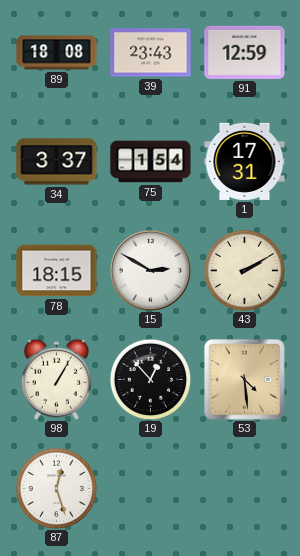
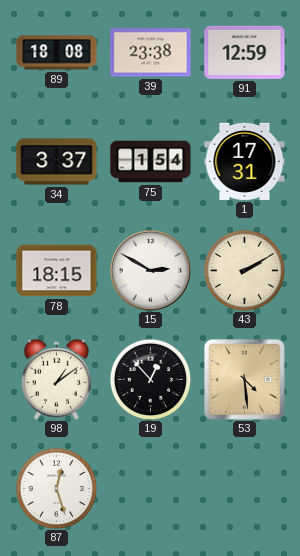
39: 23:43 -> 23:38 (151, 53)
98: 1:05 -> 1:09 (56, 379)
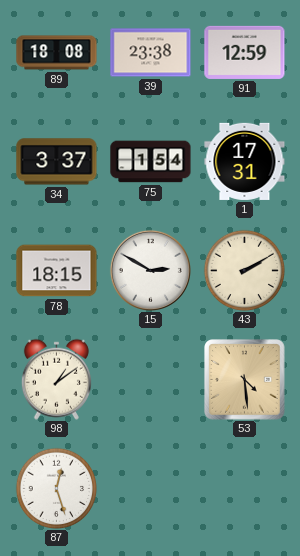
19: 12:53 -> none (150, 379)
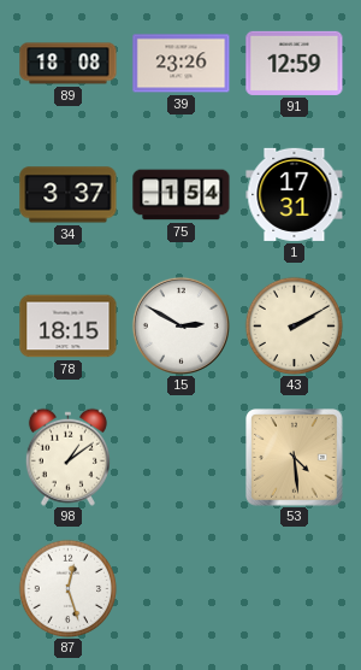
39: 23:38 -> 23:26 (182, 64)
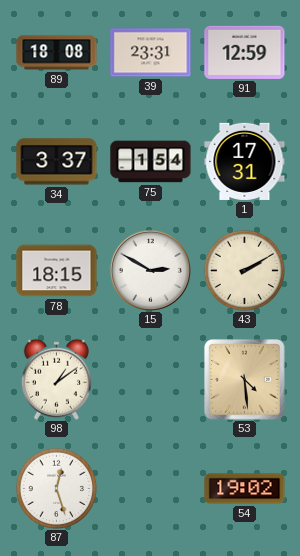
39: 23:26 -> 23:31 (151, 53)
54: none -> 19:02 (245, 489)
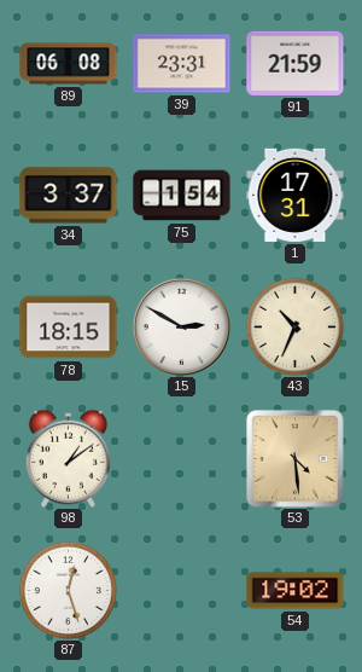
89: 18:08 -> 06:08 (69, 64)
91: 12:59 -> 21:59 (296, 63)
43: 2:10 -> 10:34 (294, 326)
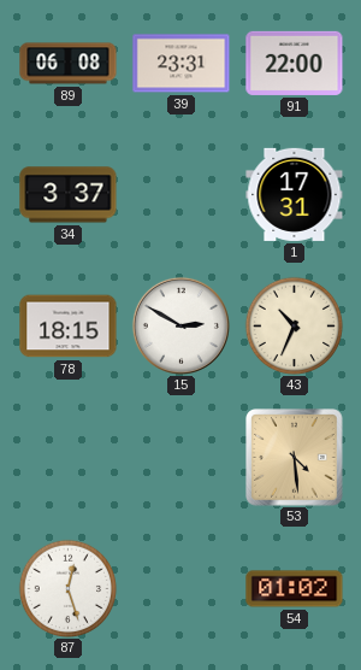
91: 21:59 -> 22:00 (295, 63)
75: 1:54 -> none (182, 196)
98: 1:09 -> none (68, 458)
54: 19:02 -> 01:02 (295, 589)
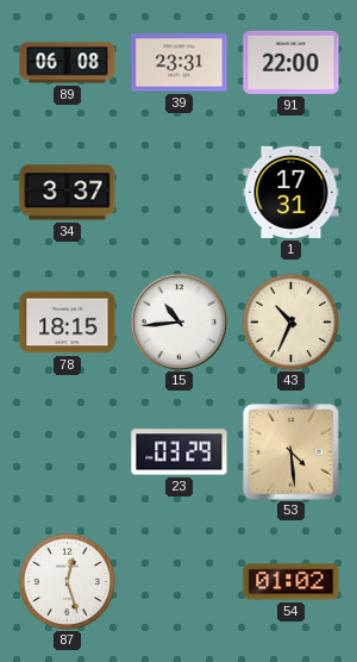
15: 2:50 -> 10:44 (178, 321)
23: none -> 03:29 (180, 452)
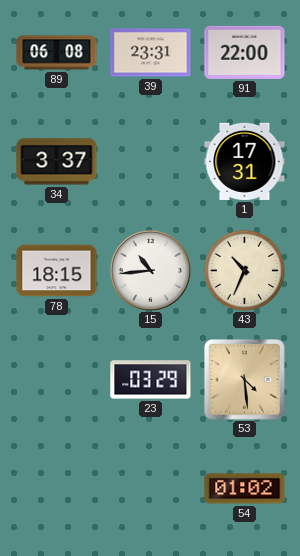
87: 12:27 -> none (67, 581)
